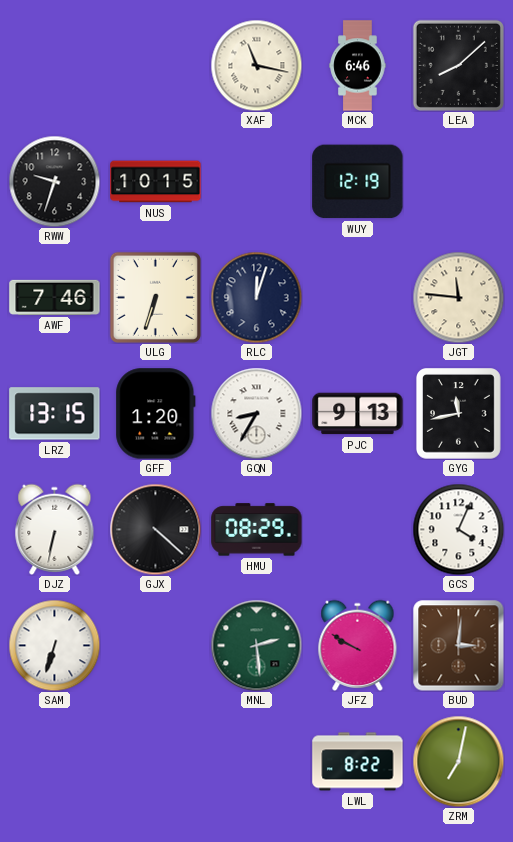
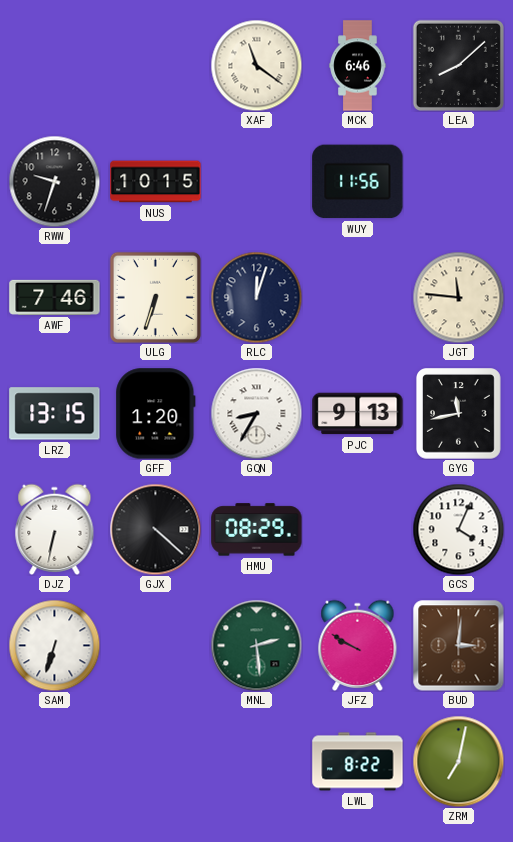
XAF: 11:17 -> 11:21 (256, 65)
WUY: 12:19 -> 11:56 (358, 182)
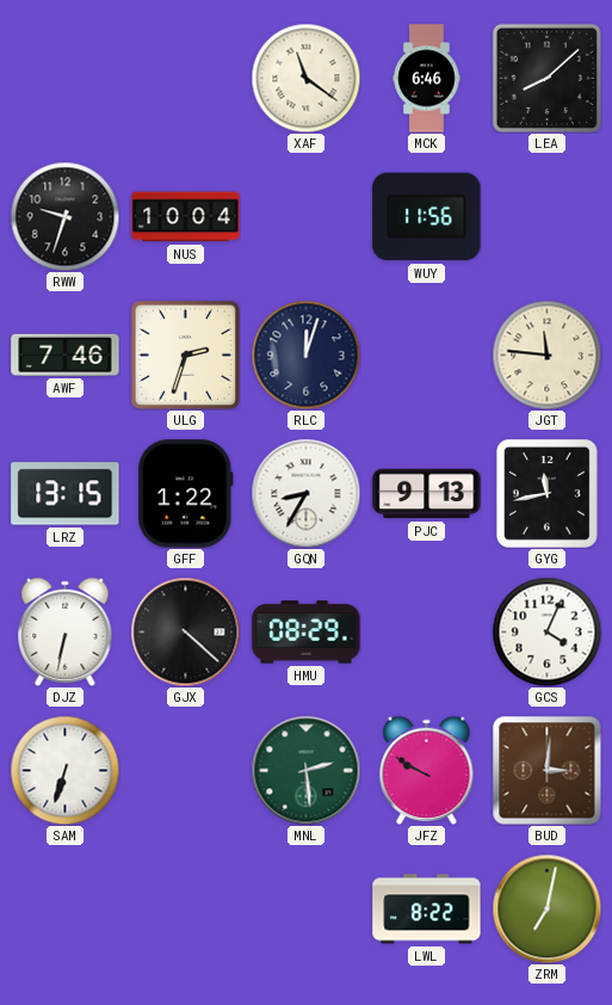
NUS: 10:15 -> 10:04 (186, 217)
ULG: 6:33 -> 2:33 (185, 354)
GFF: 1:20 -> 1:22 (186, 494)
